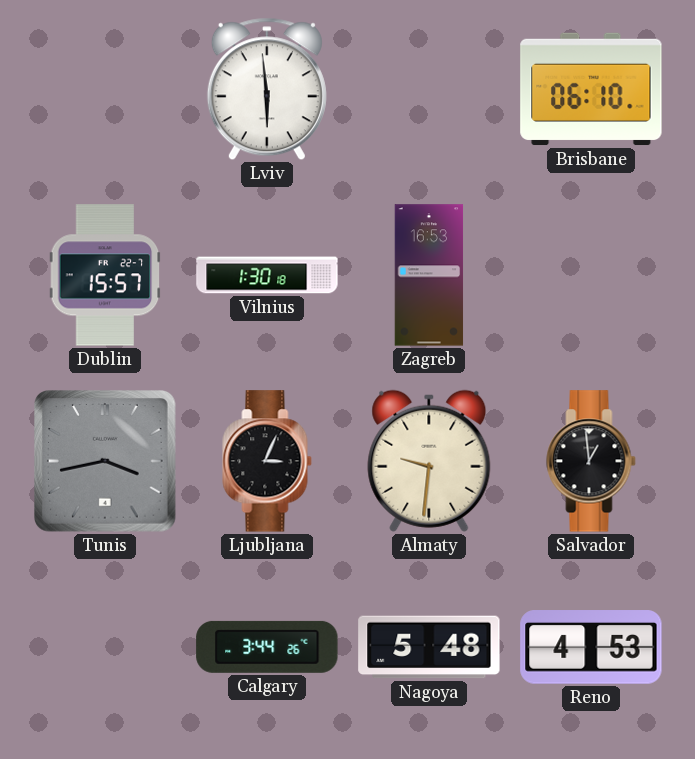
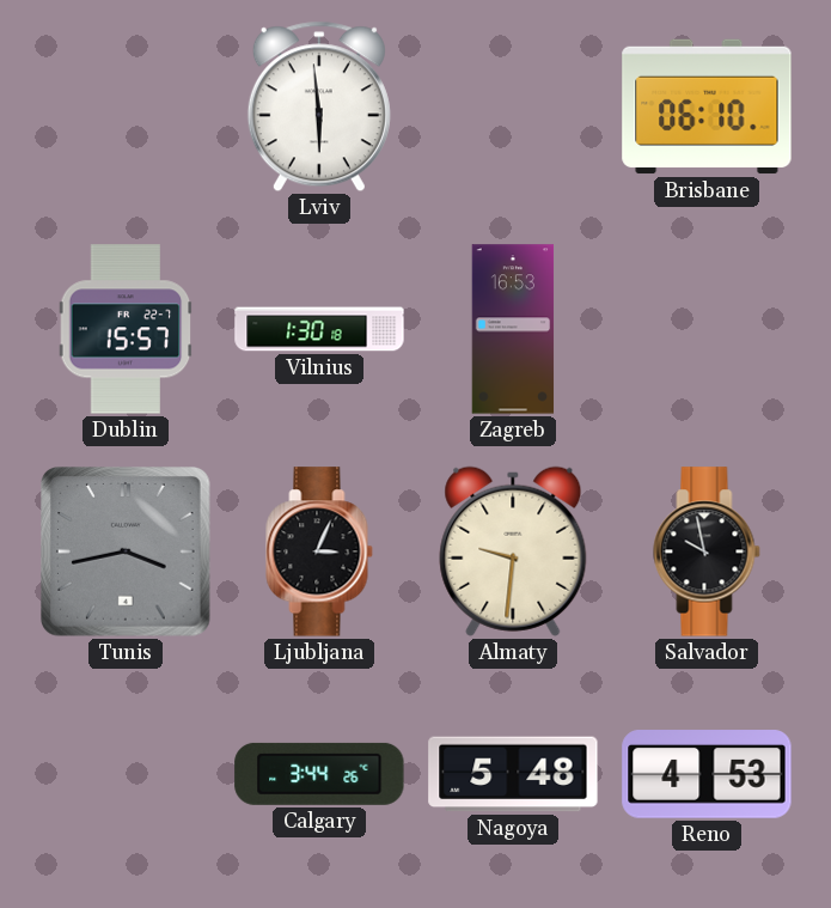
Salvador: 12:59 -> 9:58 (707, 551)
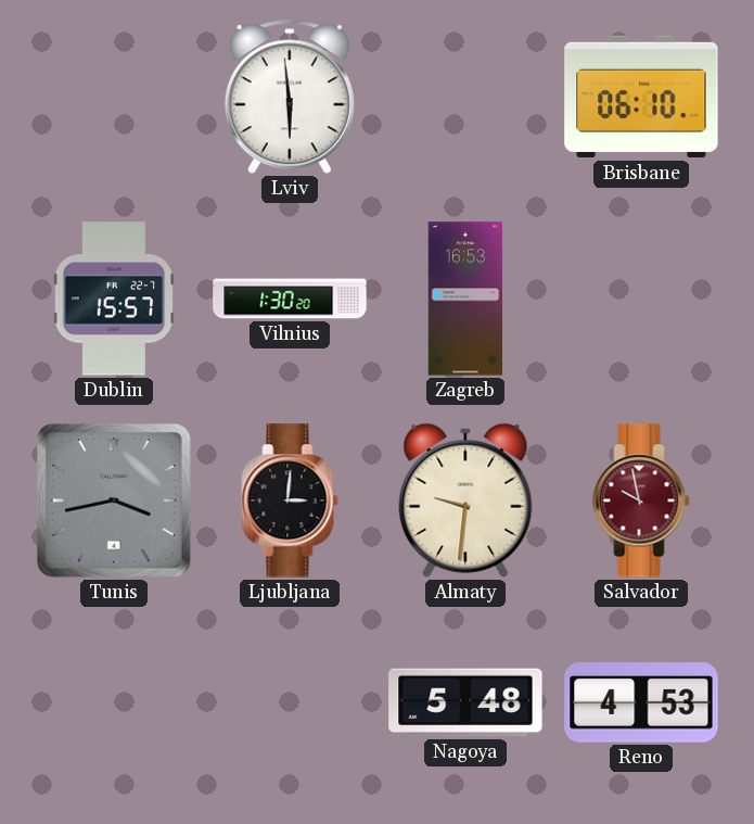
Vilnius: 1:30:18 -> 1:30:20 (290, 299)
Ljubljana: 3:04 -> 3:01 (290, 500)
Salvador dial: black -> burgundy (641, 500)
Calgary: 3:44 -> none (319, 774)
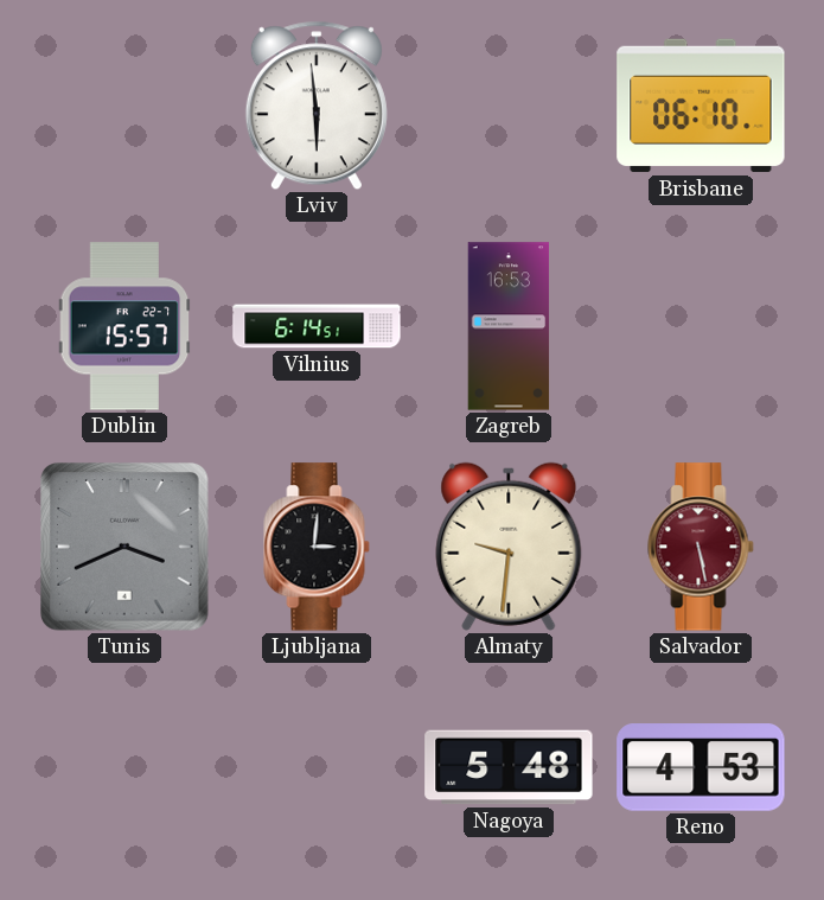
Vilnius: 1:30 -> 6:14 (317, 326)
Tunis: 3:43 -> 3:41 (126, 548)
Salvador: 9:58 -> 5:28 (701, 547)
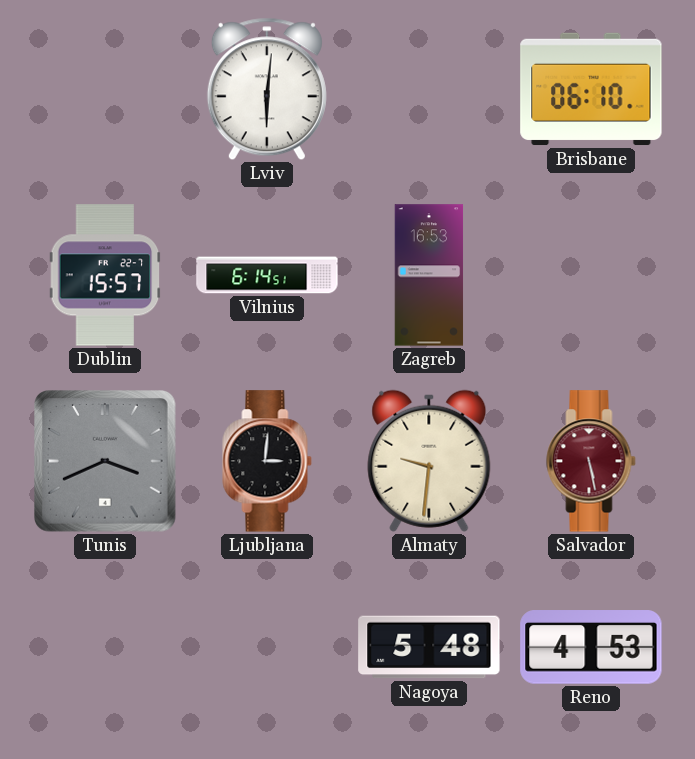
Lviv: 5:59 -> 6:01 (267, 89)
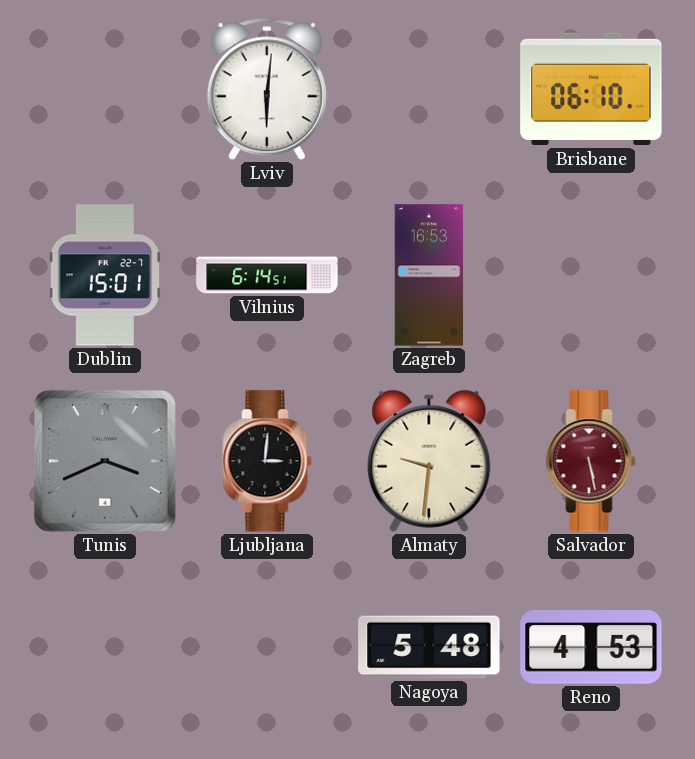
Dublin: 15:57 -> 15:01 (105, 275)
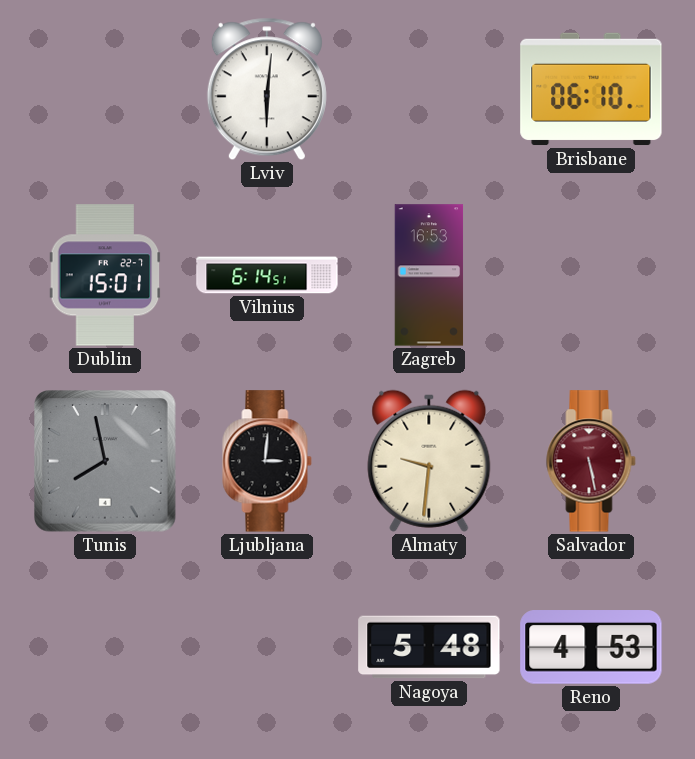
Tunis: 3:41 -> 7:58 (106, 462)
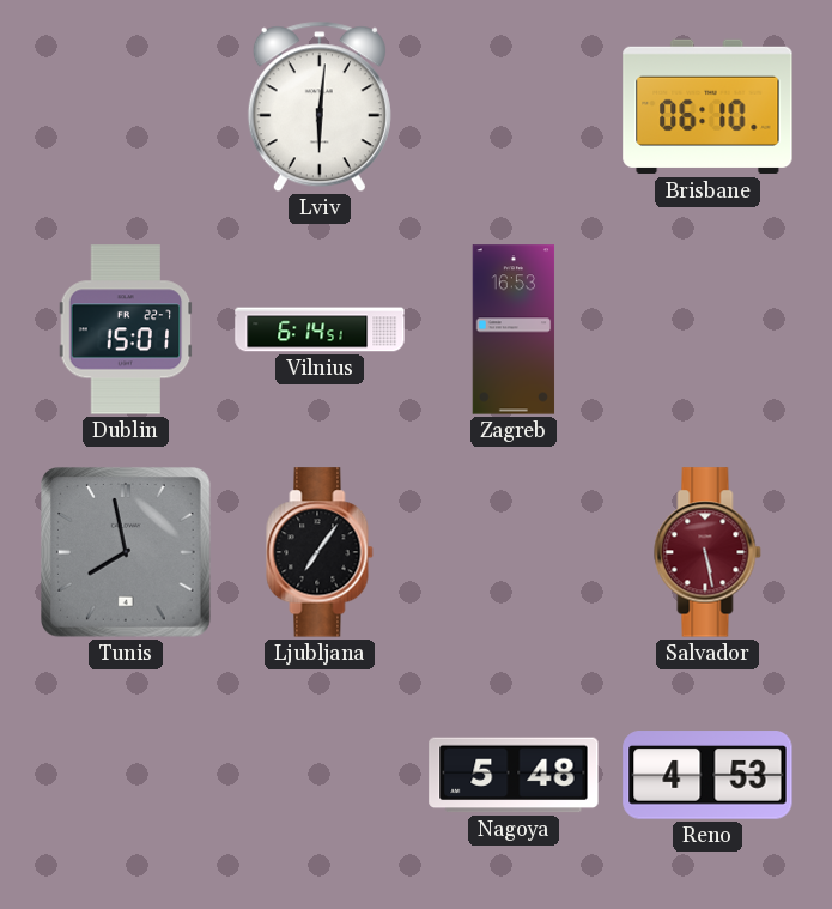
Ljubljana: 3:01 -> 7:06 (320, 552)
Almaty: 9:31 -> none (429, 461)
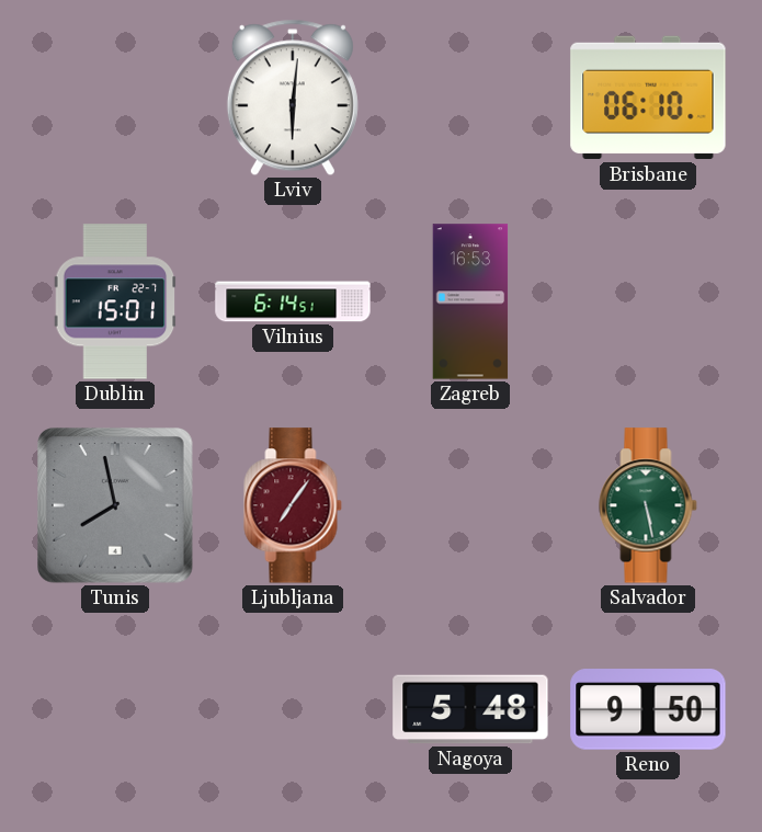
Ljubljana dial: black -> burgundy (293, 505)
Salvador dial: burgundy -> green (648, 505)
Reno: 4:53 -> 9:50 (648, 709)
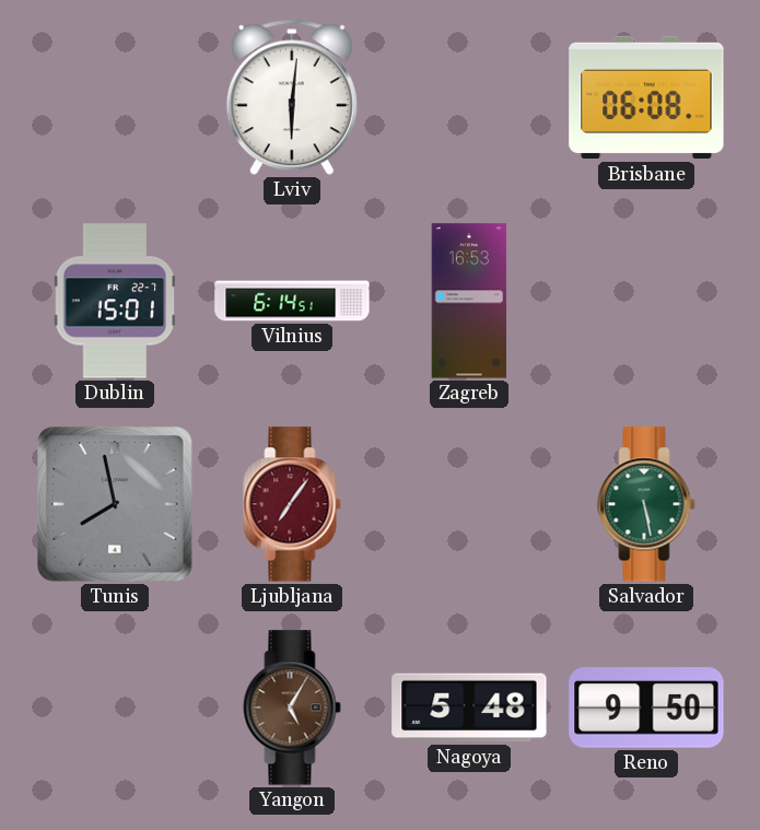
Brisbane: 06:10 -> 06:08 (646, 97)
Yangon: none -> 5:05 (292, 708)
